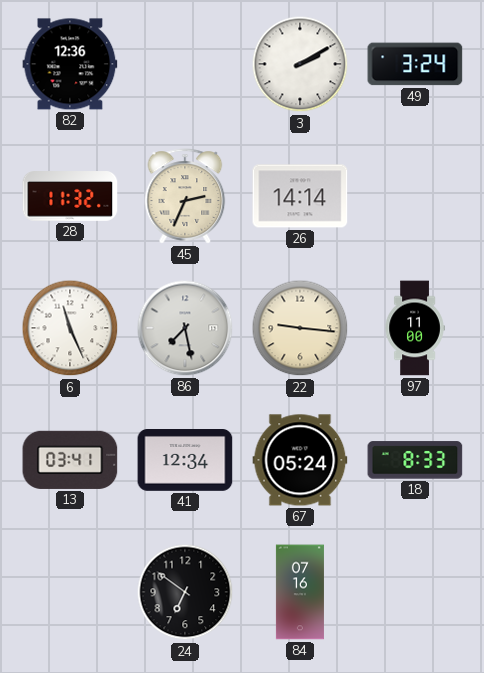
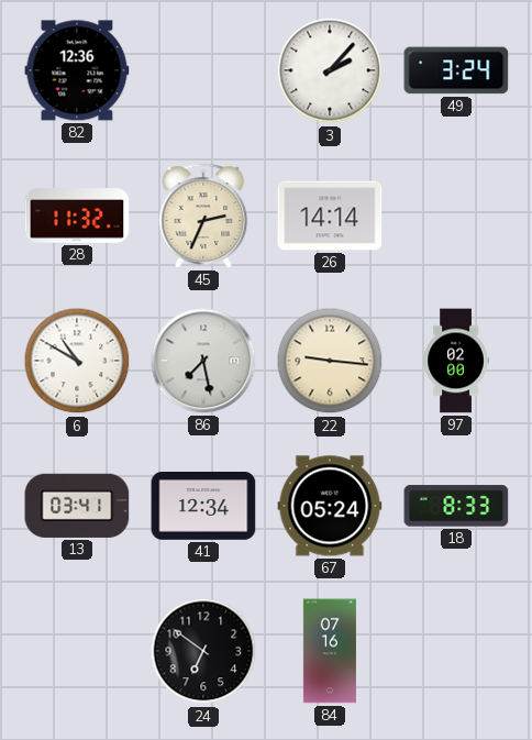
3: 2:10 -> 2:07 (330, 70)
6: 11:26 -> 10:50 (77, 361)
97: 11:00 -> 02:00 (456, 361)
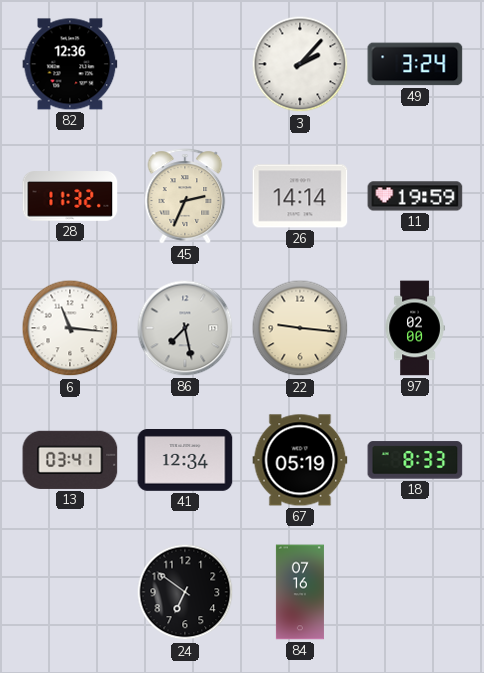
11: none -> 19:59 (415, 196)
6: 10:50 -> 11:16 (70, 328)
67: 05:24 -> 05:19 (300, 460)
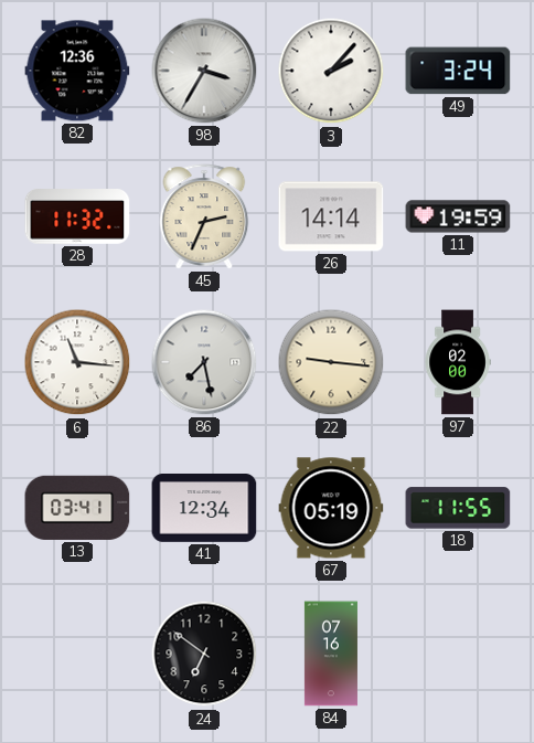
98: none -> 3:35 (204, 71)
18: 8:33 -> 11:55 (458, 508)
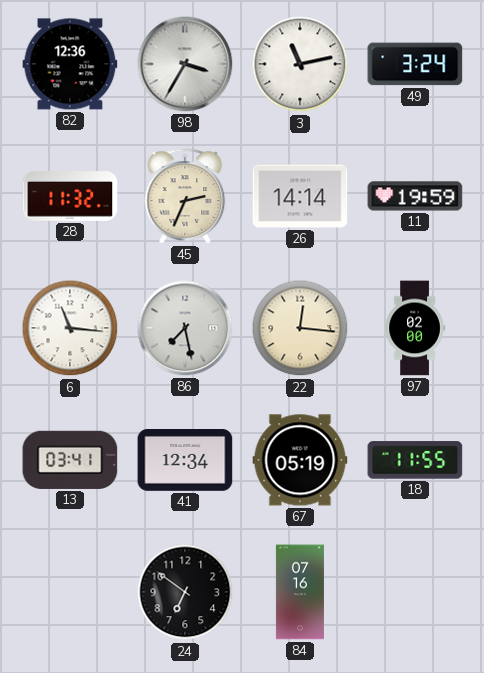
3: 2:07 -> 11:13 (300, 64)
22: 9:16 -> 12:16 (300, 328)
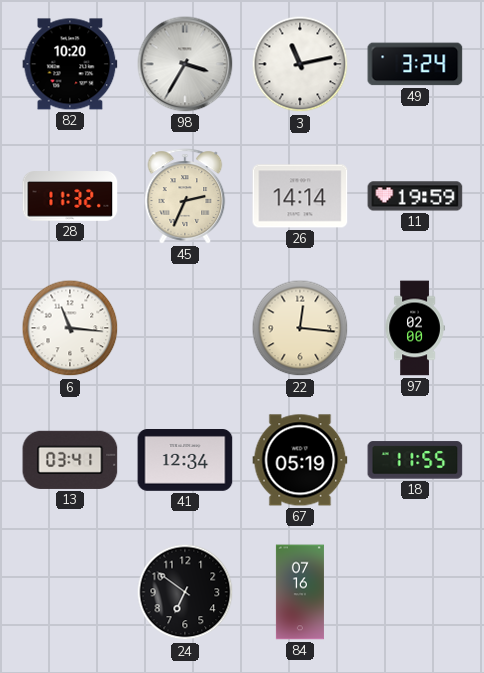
82: 12:36 -> 10:20 (70, 64)
86: 7:28 -> none (185, 328)
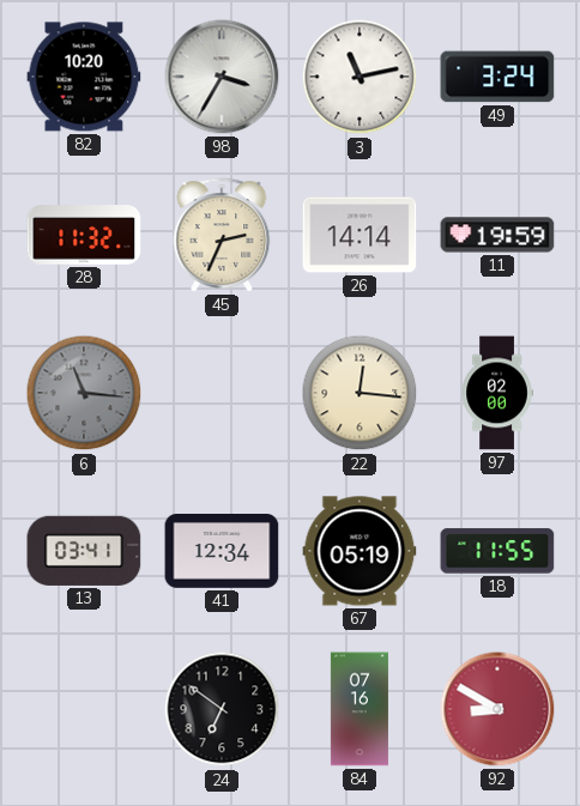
6 dial: white -> grey (84, 393)
92: none -> 8:50 (497, 709)
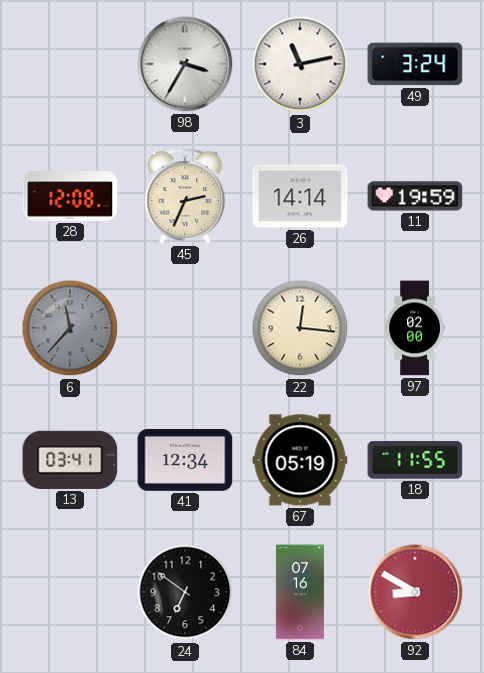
82: 10:20 -> none (84, 77)
28: 11:32 -> 12:08 (70, 196)
6: 11:16 -> 11:37 (70, 328)
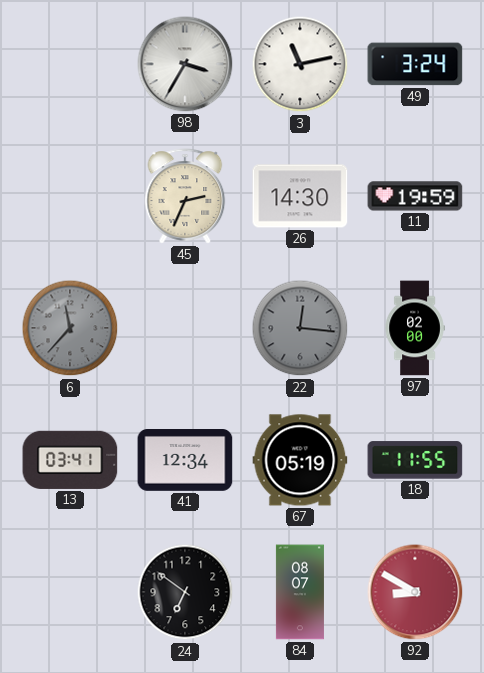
28: 12:08 -> none (70, 196)
26: 14:14 -> 14:30 (300, 196)
22 dial: cream -> grey (300, 328)
84: 07:16 -> 08:07 (300, 592)
